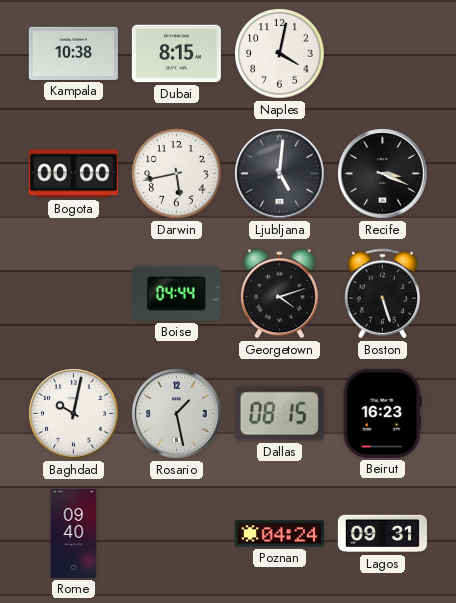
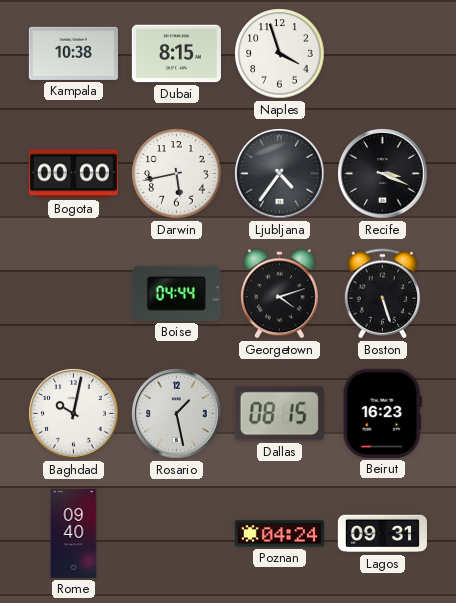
Naples: 4:02 -> 3:57 (280, 54)
Ljubljana: 5:01 -> 4:36 (280, 174)
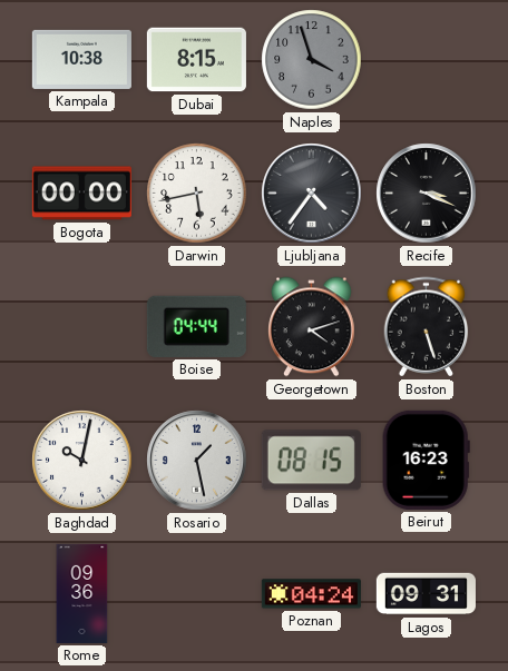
Naples dial: white -> grey (312, 60)
Rome: 09:40 -> 09:36 (82, 593)
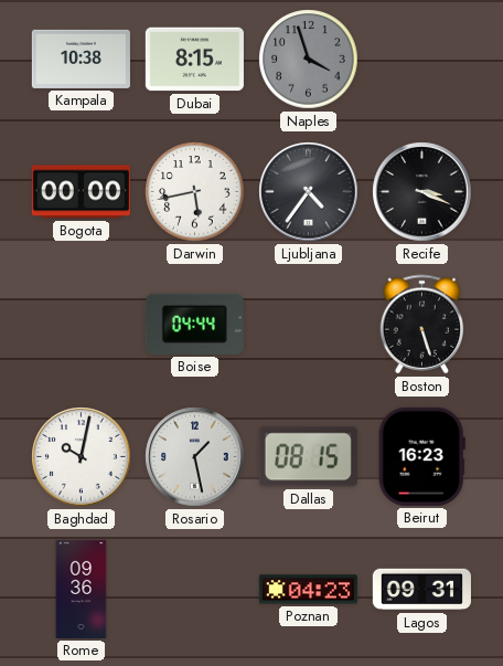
Georgetown: 4:12 -> none (312, 327)
Poznan: 04:24 -> 04:23 (308, 590)
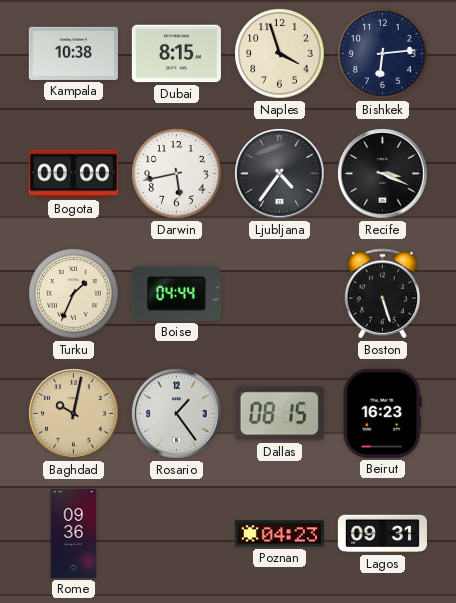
Naples dial: grey -> cream (280, 54)
Bishkek: none -> 6:14 (383, 54)
Turku: none -> 1:34 (74, 294)
Baghdad dial: white -> champagne (74, 414)
Rosario: 1:28 -> 1:24 (177, 414)
